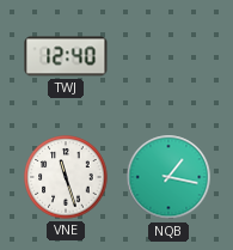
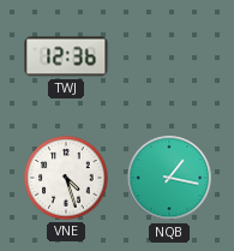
TWJ: 12:40 -> 12:36 (66, 56)
VNE: 11:27 -> 4:27 (66, 178)
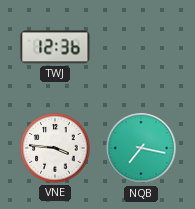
VNE: 4:27 -> 3:46 (55, 148)
NQB: 1:17 -> 7:17 (141, 148)
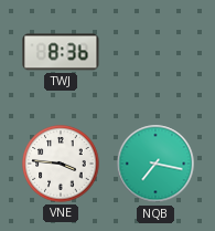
TWJ: 12:36 -> 8:36 (61, 52)
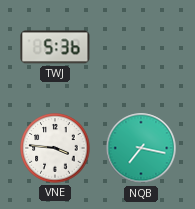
TWJ: 8:36 -> 5:36 (55, 47)
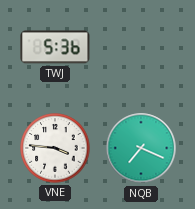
NQB: 7:17 -> 7:19 (141, 148)
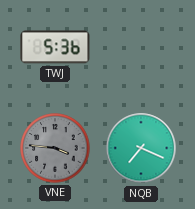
VNE dial: white -> grey (55, 148)
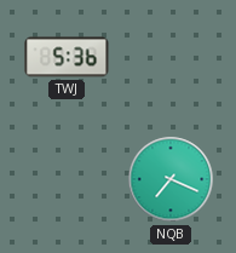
VNE: 3:46 -> none (55, 148)
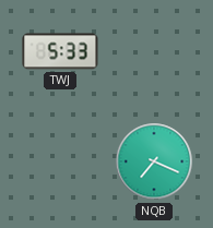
TWJ: 5:36 -> 5:33 (60, 51)
